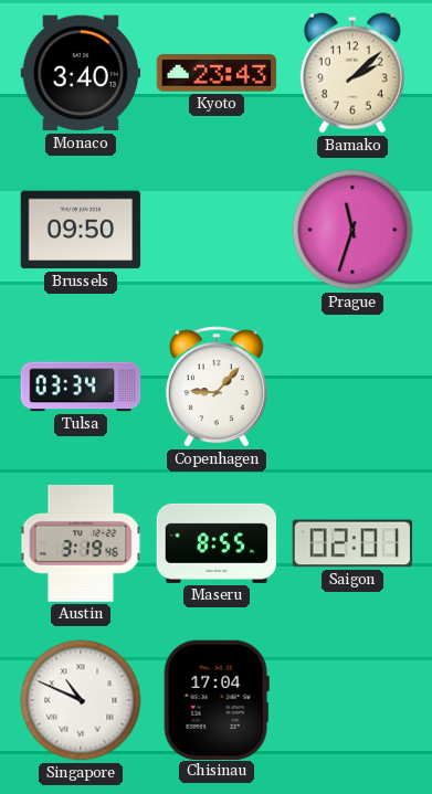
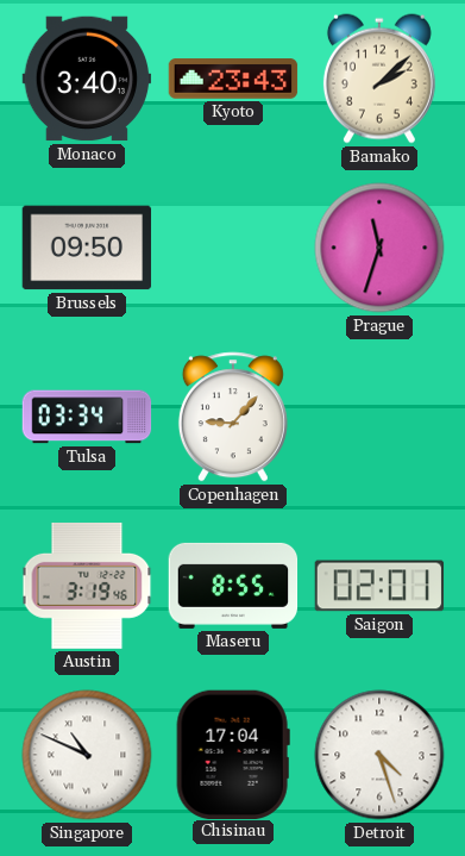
Detroit: none -> 4:27 (379, 755)
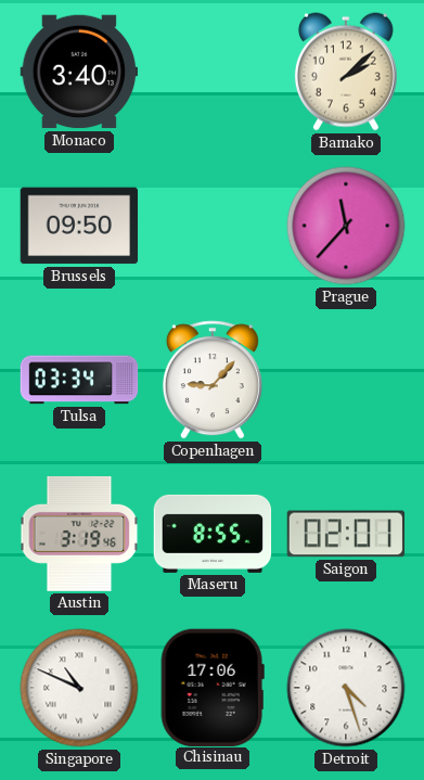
Kyoto: 23:43 -> none (233, 79)
Prague: 11:33 -> 11:37 (346, 226)
Chisinau: 17:04 -> 17:06 (213, 687)
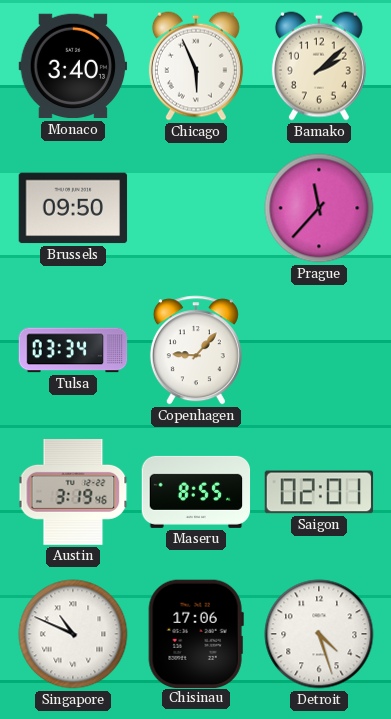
Chicago: none -> 5:56 (196, 66)
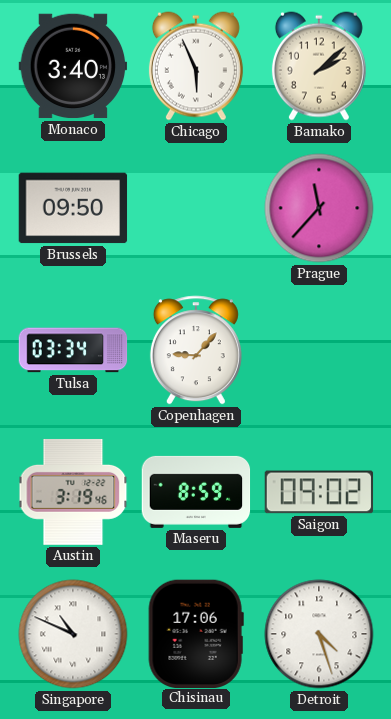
Maseru: 8:55 -> 8:59 (196, 492)
Saigon: 02:01 -> 09:02 (319, 492)
